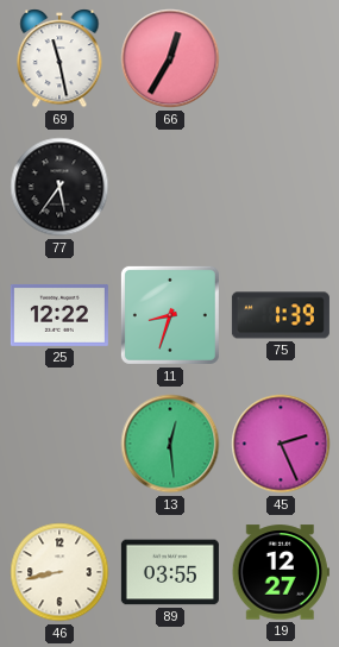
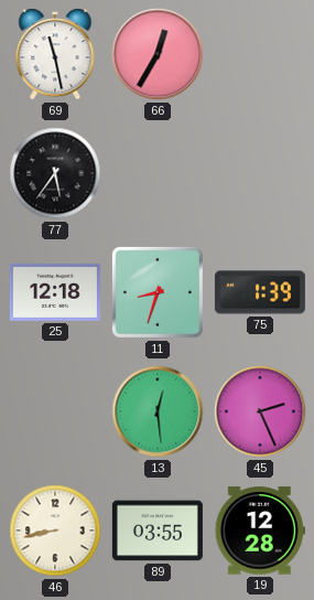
25: 12:22 -> 12:18 (55, 292)
19: 12:27 -> 12:28 (260, 531)
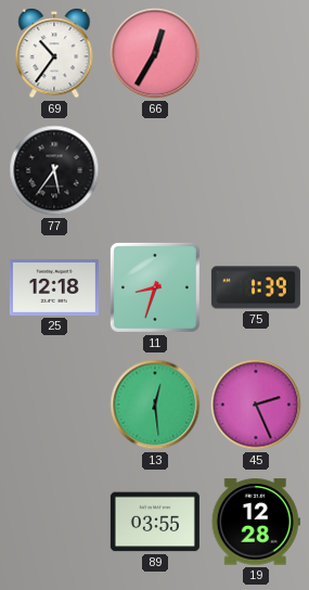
69: 11:28 -> 10:36 (54, 54)
46: 8:43 -> none (55, 531)
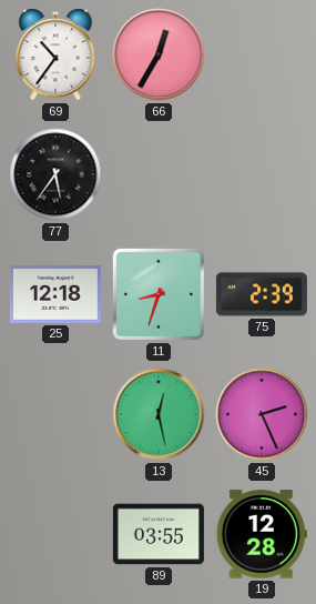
75: 1:39 -> 2:39 (262, 294)
13: 12:29 -> 12:28 (159, 414)
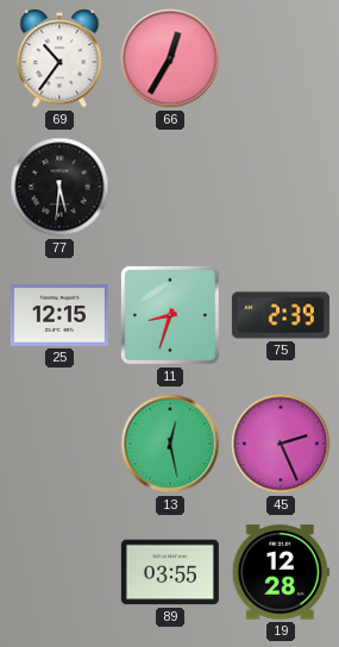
77: 5:36 -> 5:31 (59, 187)
25: 12:18 -> 12:15 (59, 315)
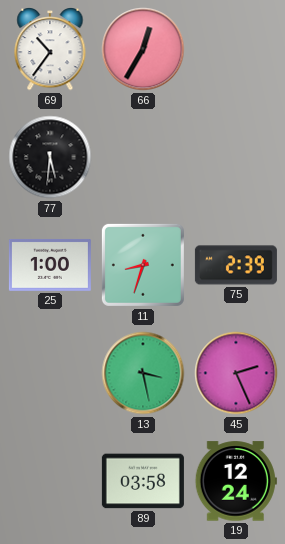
25: 12:15 -> 1:00 (50, 265)
13: 12:28 -> 3:28 (143, 373)
89: 03:55 -> 03:58 (143, 481)
19: 12:28 -> 12:24 (236, 481)
